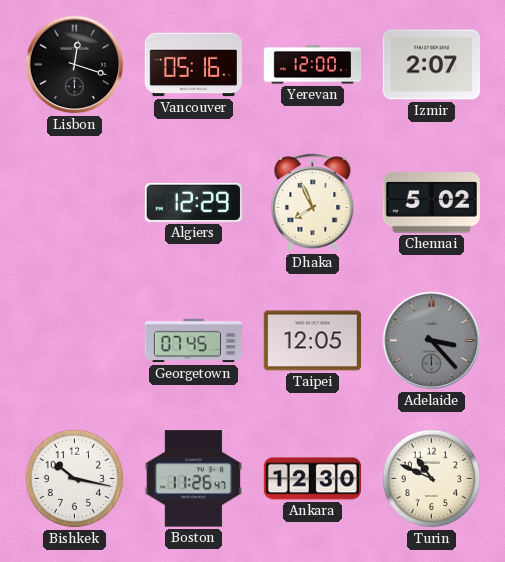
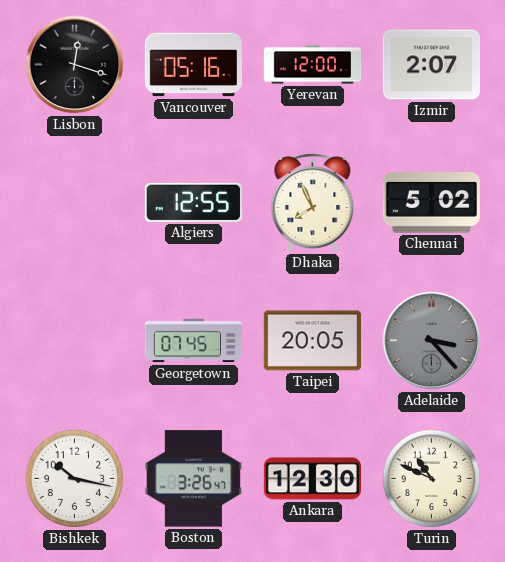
Algiers: 12:29 -> 12:55 (193, 202)
Taipei: 12:05 -> 20:05 (312, 341)
Boston: 11:26 -> 3:26 (193, 479)
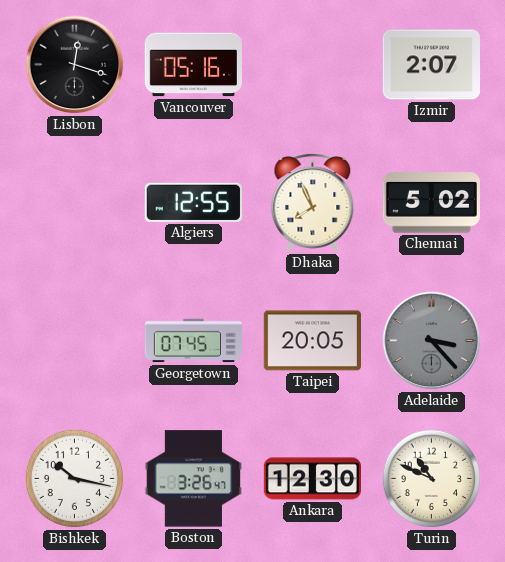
Yerevan: 12:00 -> none (313, 65)
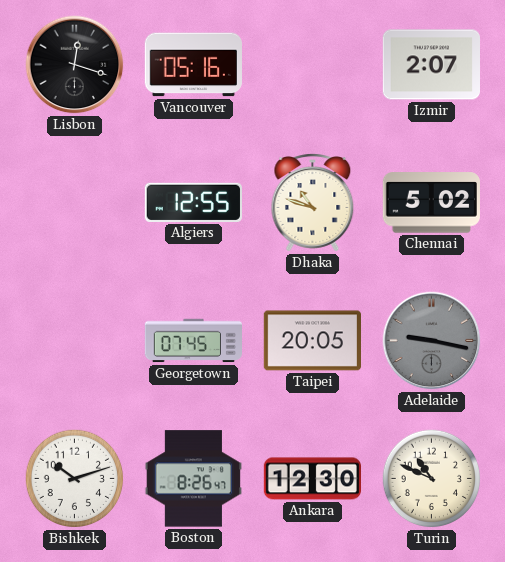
Dhaka: 7:56 -> 10:48 (313, 203)
Adelaide: 3:23 -> 9:17 (432, 341)
Bishkek: 10:17 -> 10:12 (75, 479)
Boston: 3:26 -> 8:26 (193, 479)
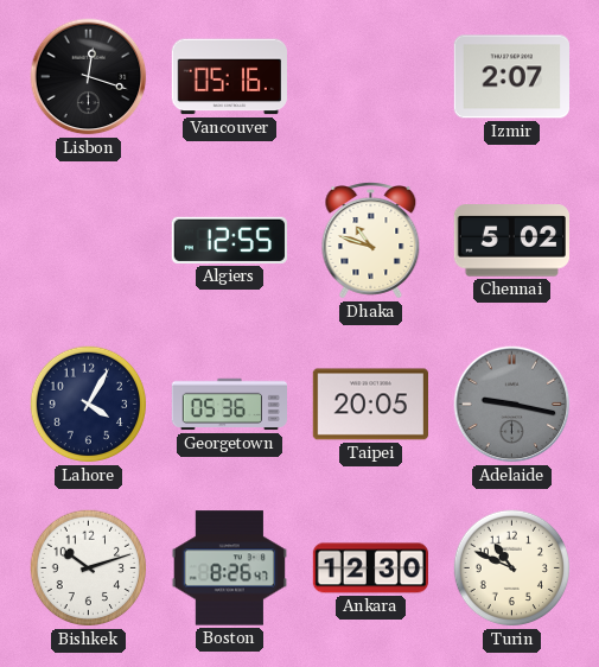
Lahore: none -> 4:05 (89, 405)
Georgetown: 07:45 -> 05:36 (229, 405)
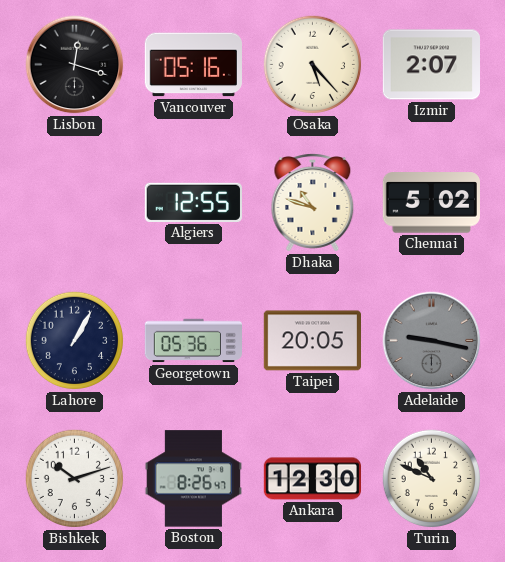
Osaka: none -> 5:23 (313, 65)
Lahore: 4:05 -> 1:05 (75, 341)
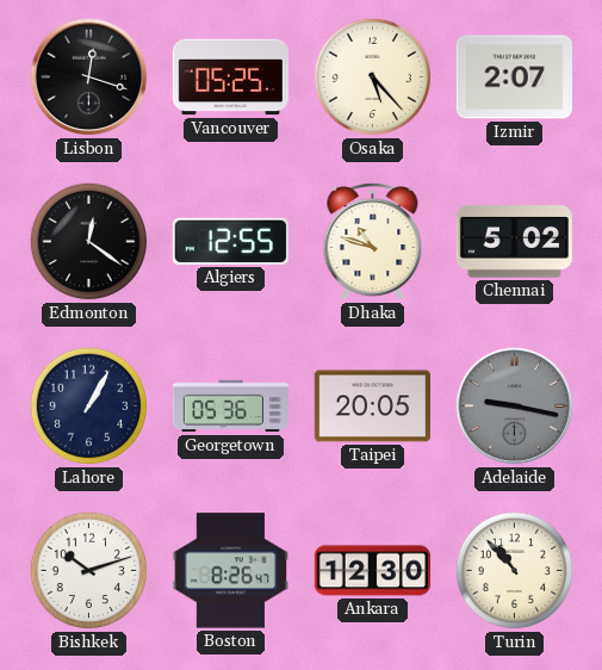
Vancouver: 05:16 -> 05:25 (230, 77)
Edmonton: none -> 12:21 (89, 242)
Turin: 10:49 -> 10:53 (515, 571)
